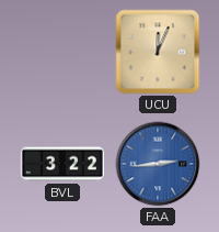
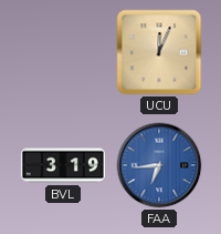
BVL: 3:22 -> 3:19 (63, 165)
FAA: 2:44 -> 6:44 (159, 165)
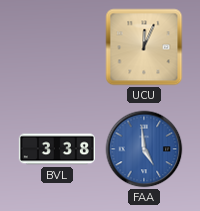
BVL: 3:19 -> 3:38 (57, 149)
FAA: 6:44 -> 4:59 (144, 149)
